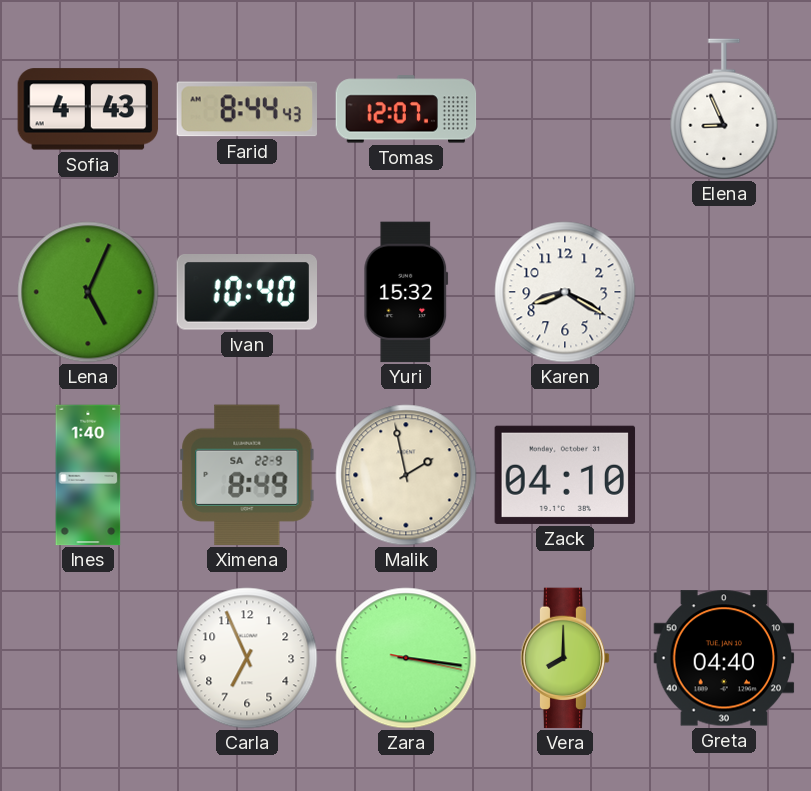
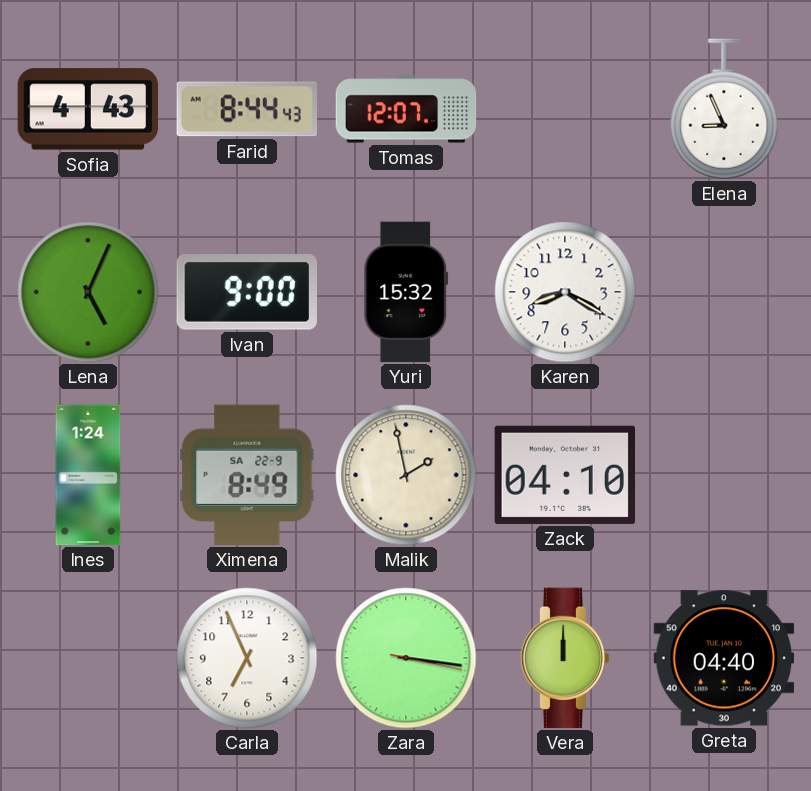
Ivan: 10:40 -> 9:00 (246, 293)
Ines: 1:40 -> 1:24 (88, 475)
Vera: 8:00 -> 12:00 (565, 658)
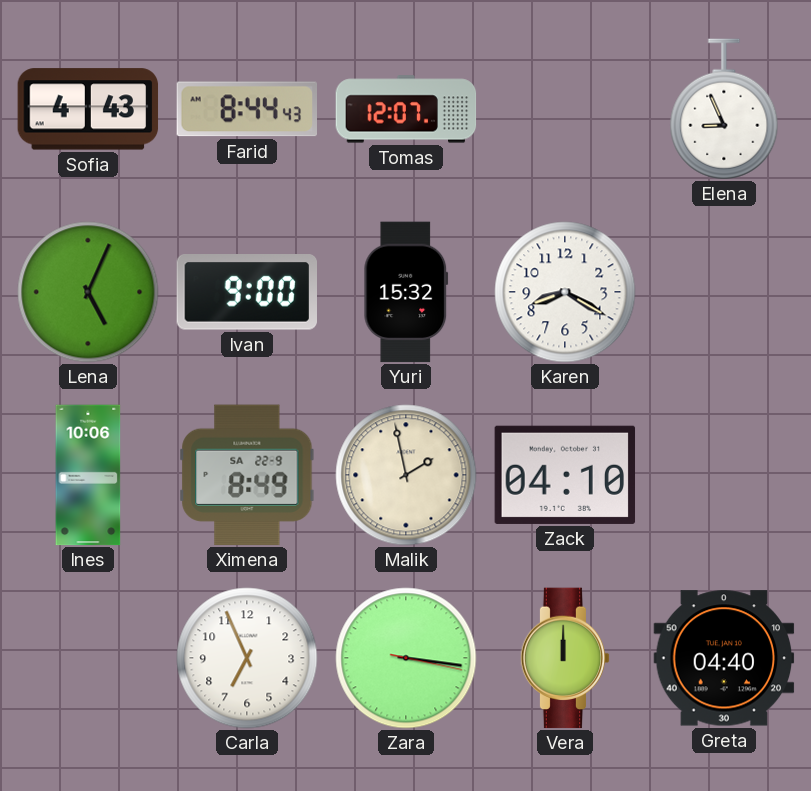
Ines: 1:24 -> 10:06 (88, 475)
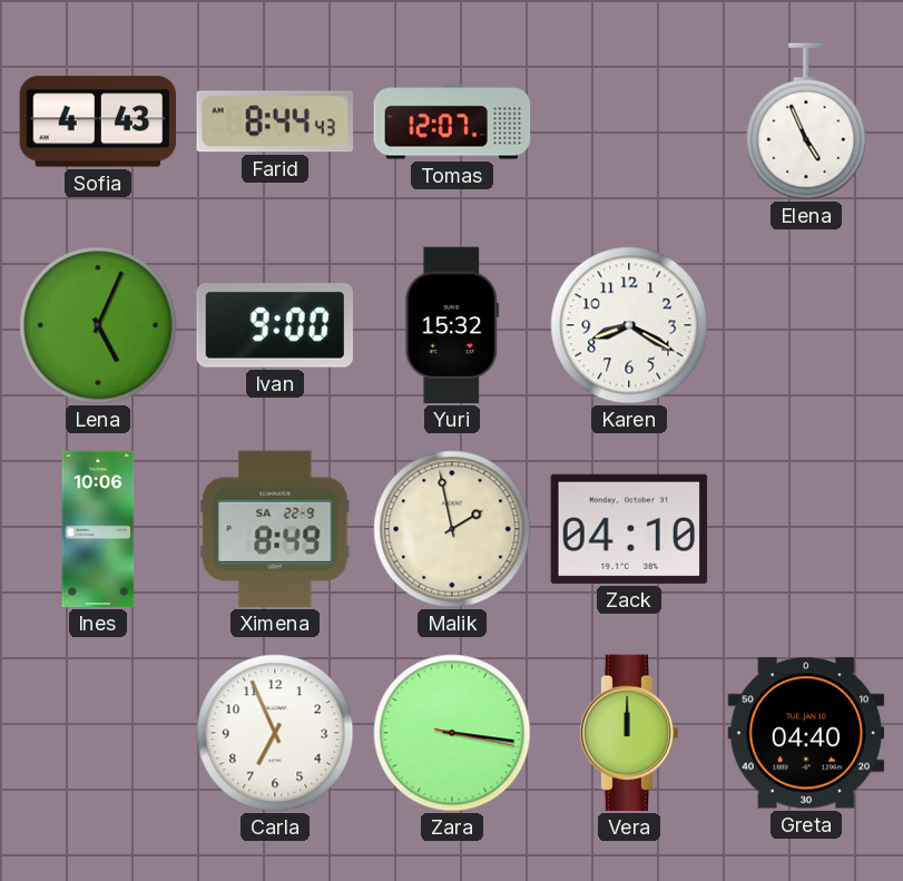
Elena: 8:56 -> 4:56 (806, 121)
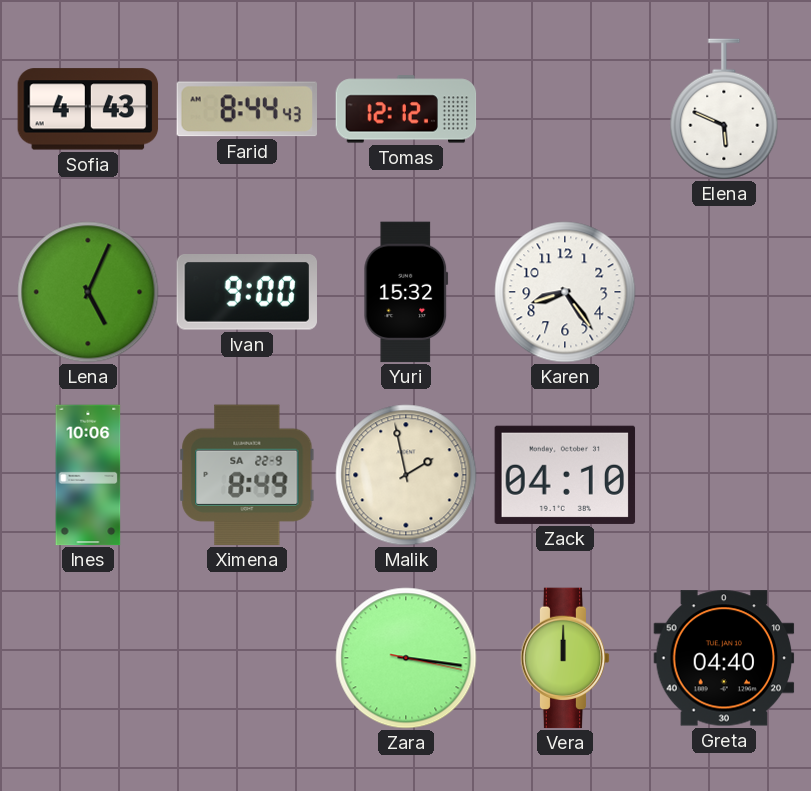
Tomas: 12:07 -> 12:12 (406, 109)
Elena: 4:56 -> 5:49 (724, 109)
Karen: 8:20 -> 8:24 (565, 292)
Carla: 6:56 -> none (275, 733)
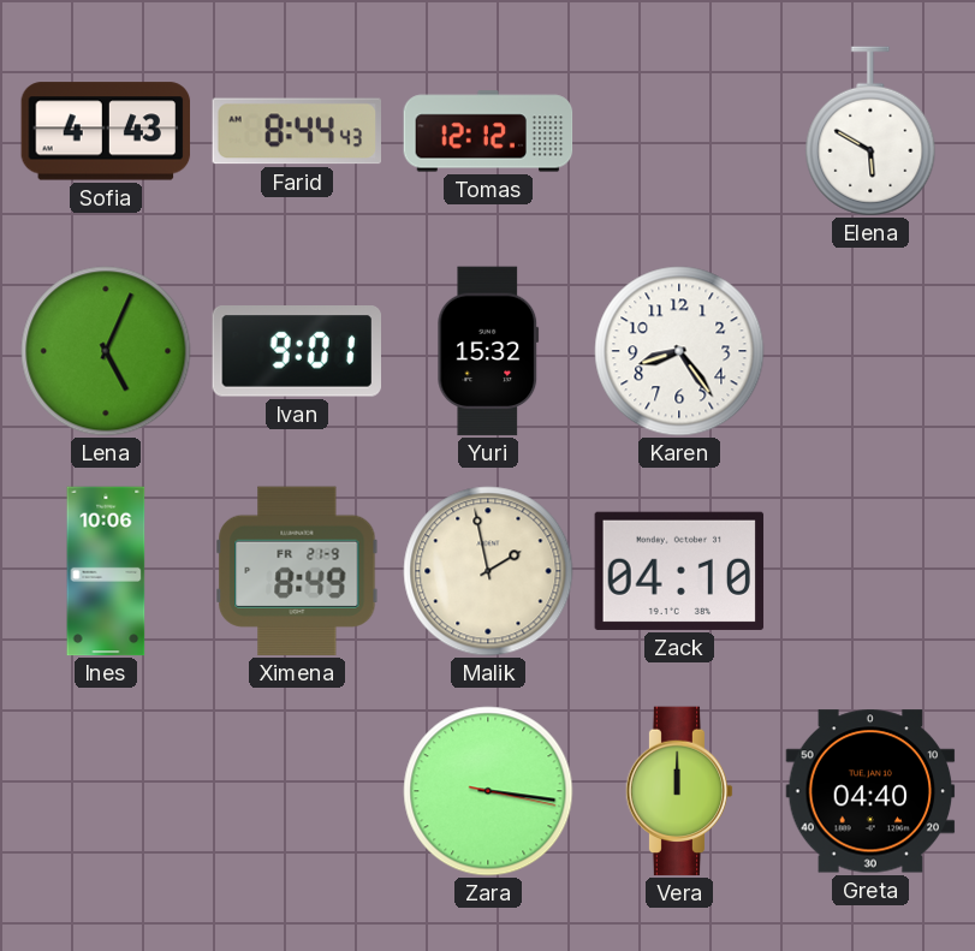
Elena: 5:49 -> 5:50 (870, 131)
Ivan: 9:00 -> 9:01 (296, 352)
Ximena date: SA 22-9 -> FR 21-9 (297, 571)
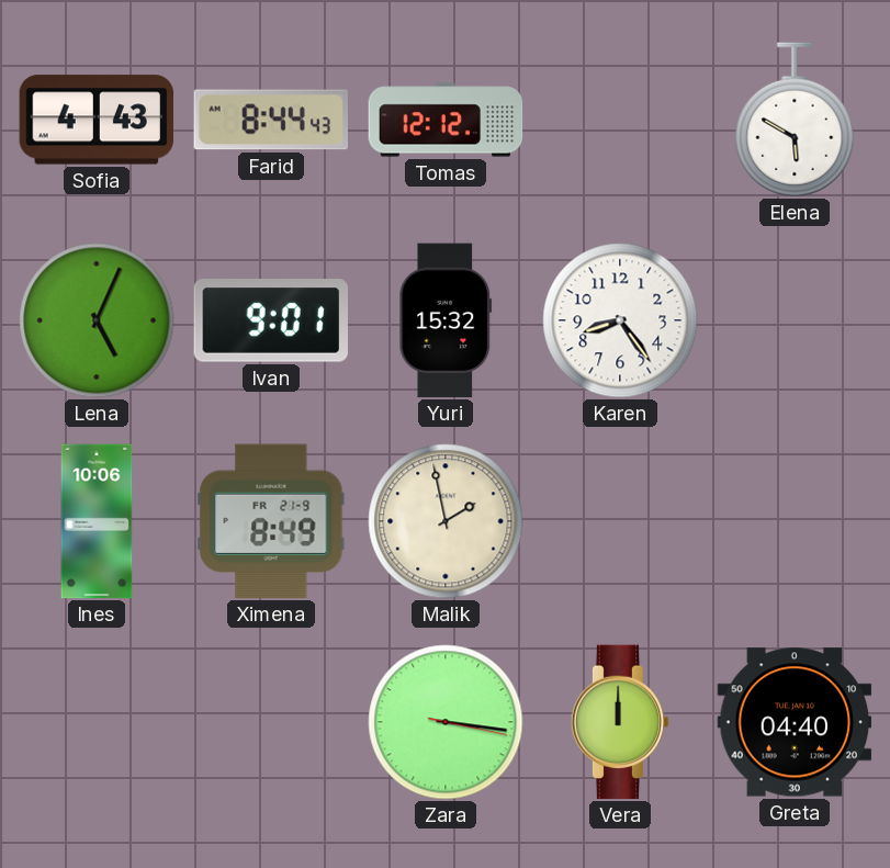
Zack: 04:10 -> none (679, 571)
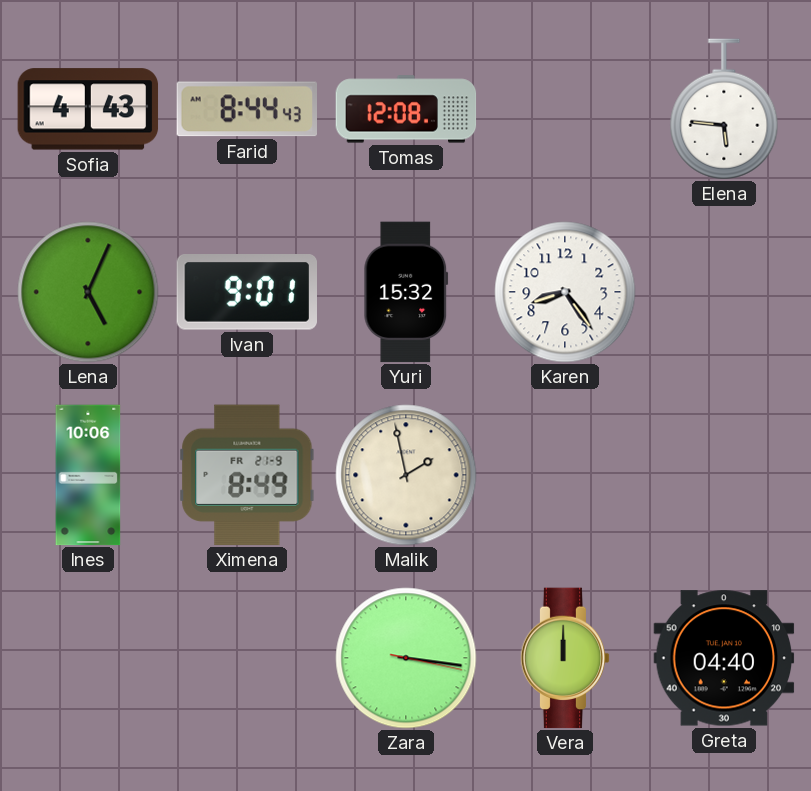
Tomas: 12:12 -> 12:08 (406, 109)
Elena: 5:50 -> 5:46 (724, 109)
